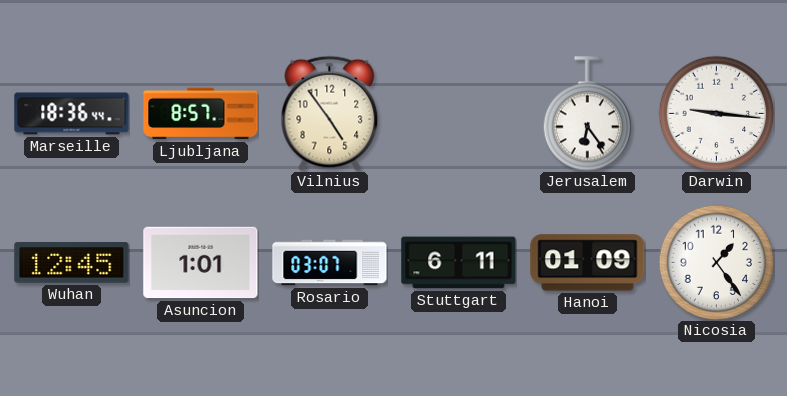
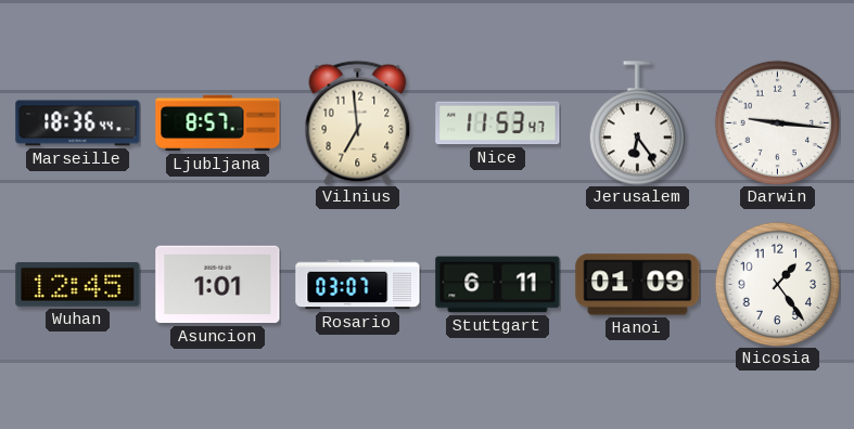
Vilnius: 4:54 -> 6:59 (358, 122)
Nice: none -> 11:53 (498, 123)
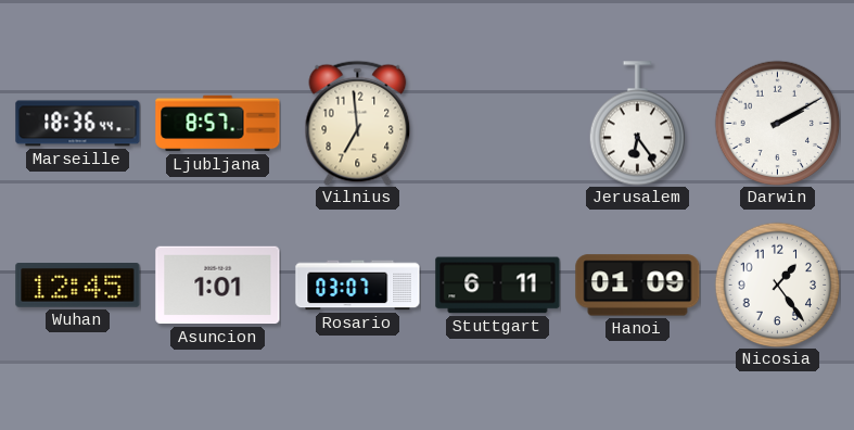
Nice: 11:53 -> none (498, 123)
Darwin: 9:16 -> 2:10 (777, 123)
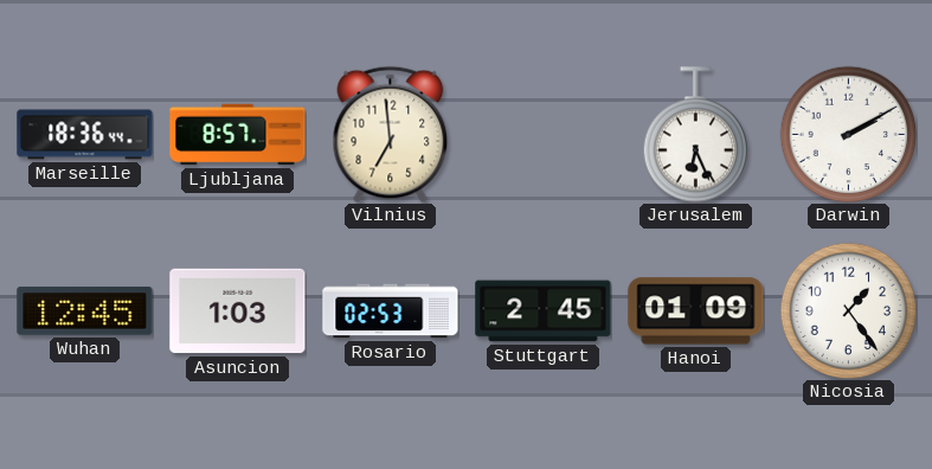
Jerusalem: 6:24 -> 6:26 (696, 135)
Asuncion: 1:01 -> 1:03 (238, 311)
Rosario: 03:07 -> 02:53 (391, 311)
Stuttgart: 6:11 -> 2:45 (544, 311)
